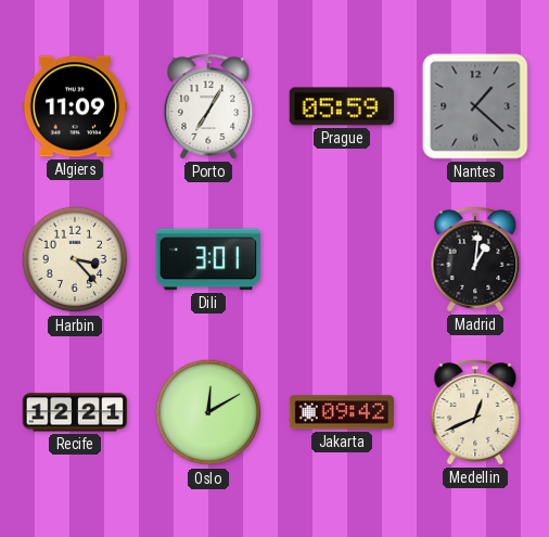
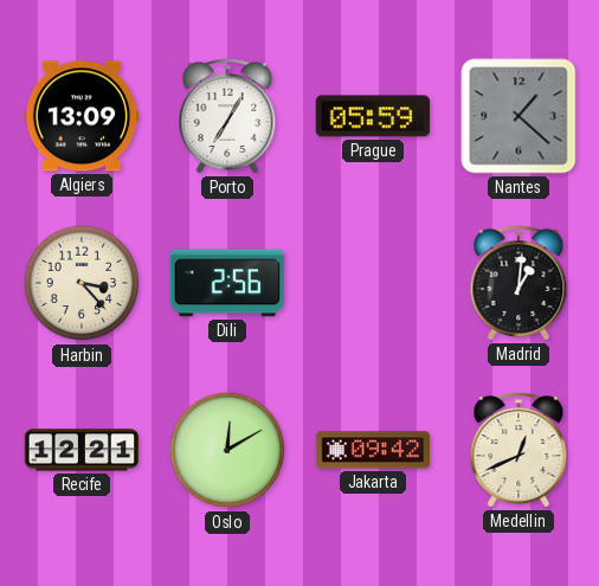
Algiers: 11:09 -> 13:09 (82, 116)
Dili: 3:01 -> 2:56 (227, 283)
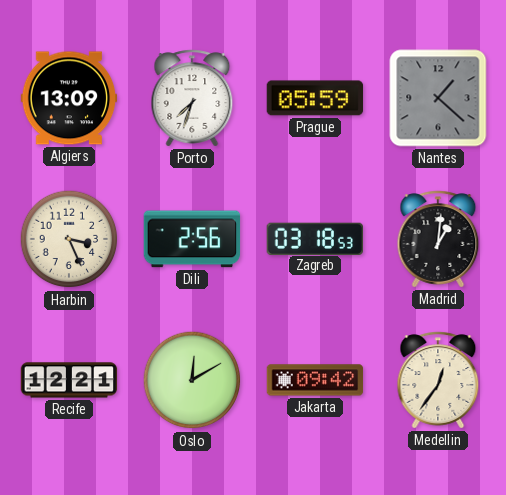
Porto: 7:05 -> 7:33 (192, 98)
Harbin: 3:23 -> 3:26 (69, 239)
Zagreb: none -> 03:18 (314, 238)
Medellin: 12:41 -> 12:36 (438, 380)
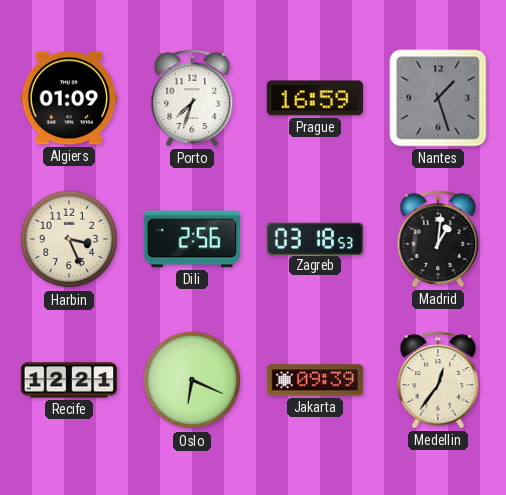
Algiers: 13:09 -> 01:09 (69, 98)
Prague: 05:59 -> 16:59 (315, 98)
Nantes: 1:22 -> 1:27 (438, 98)
Oslo: 12:10 -> 6:19 (192, 380)
Jakarta: 09:42 -> 09:39 (315, 380)
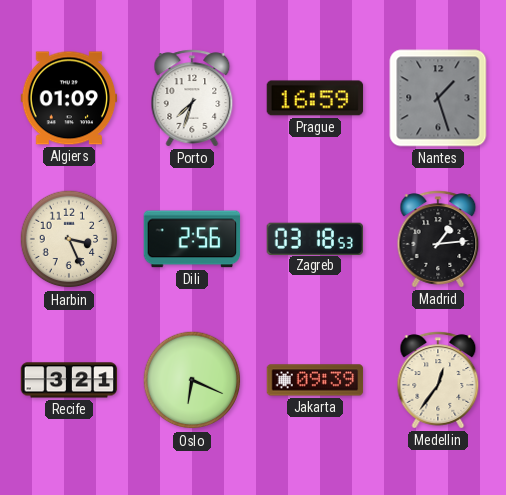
Madrid: 1:01 -> 1:14 (438, 239)
Recife: 12:21 -> 3:21 (69, 380)
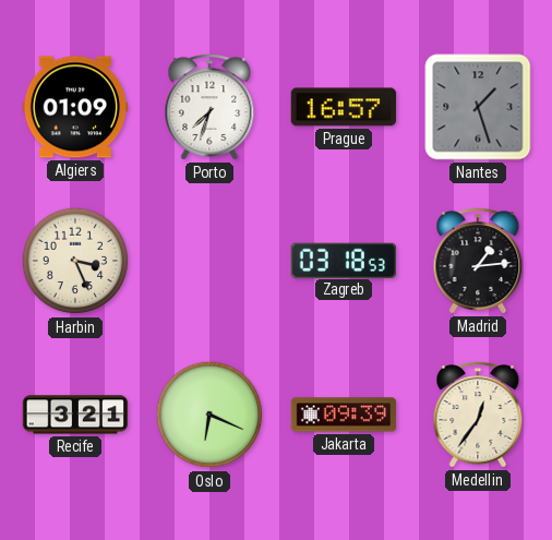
Prague: 16:59 -> 16:57 (344, 107)
Dili: 2:56 -> none (192, 239)
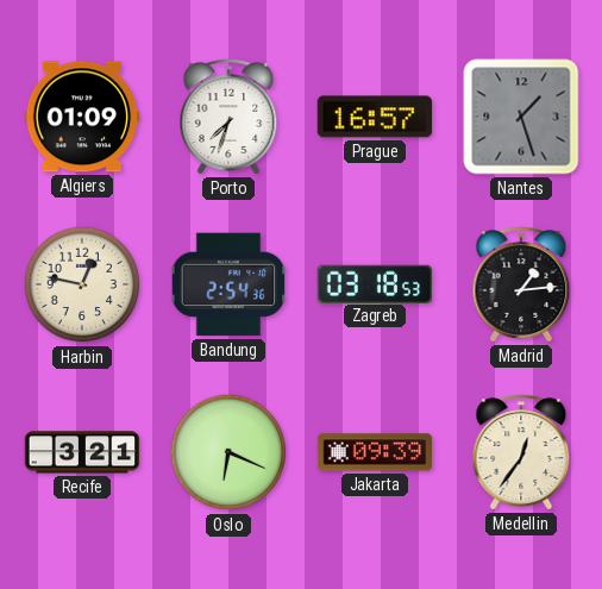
Harbin: 3:26 -> 12:47 (82, 284)
Bandung: none -> 2:54 (228, 284)
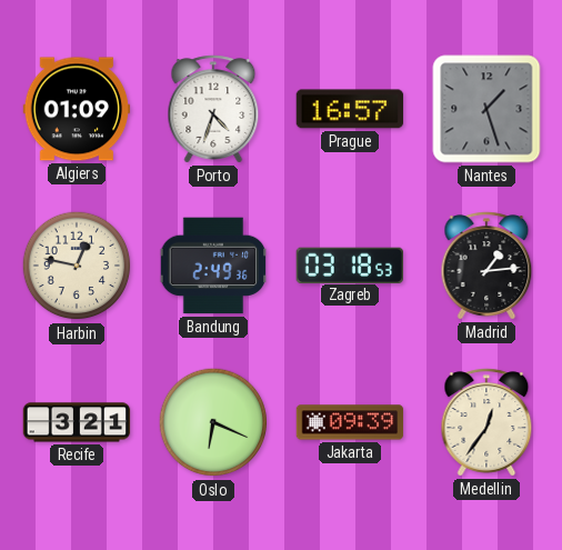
Porto: 7:33 -> 4:33 (213, 109)
Bandung: 2:54 -> 2:49 (213, 266)
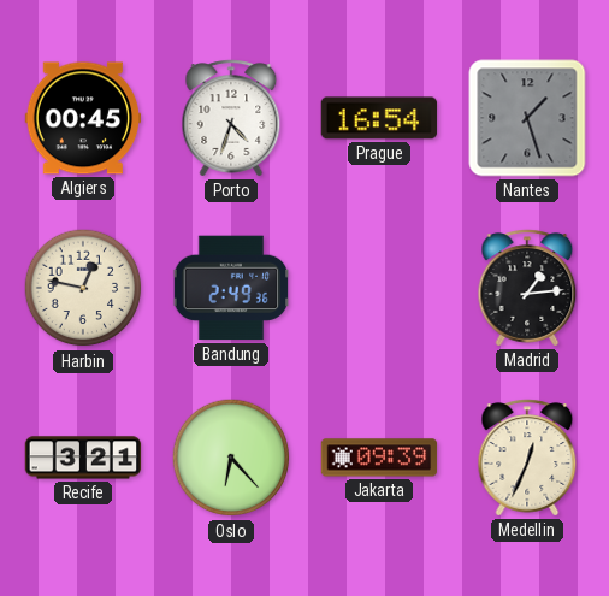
Algiers: 01:09 -> 00:45 (83, 118)
Prague: 16:57 -> 16:54 (379, 118)
Zagreb: 03:18 -> none (349, 264)
Oslo: 6:19 -> 6:23 (231, 458)
Medellin: 12:36 -> 12:34 (527, 458)
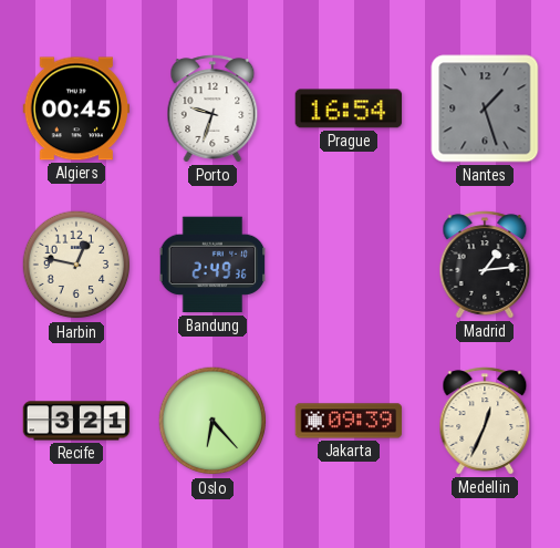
Porto: 4:33 -> 9:33 (212, 108)
